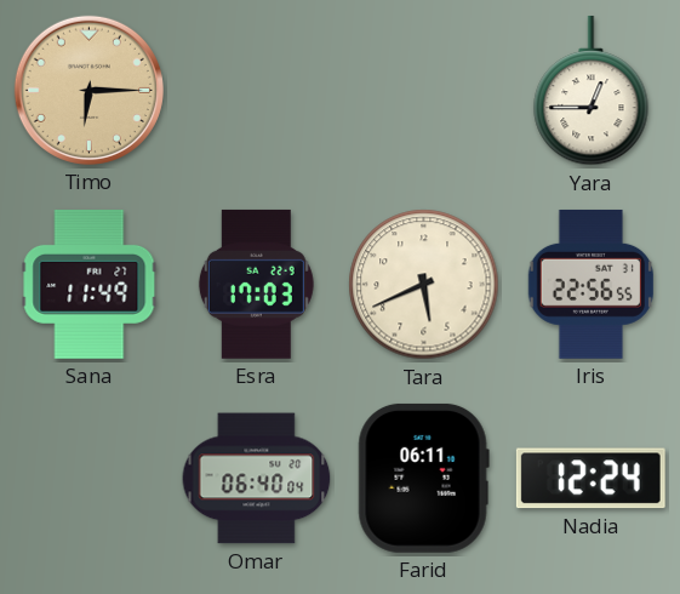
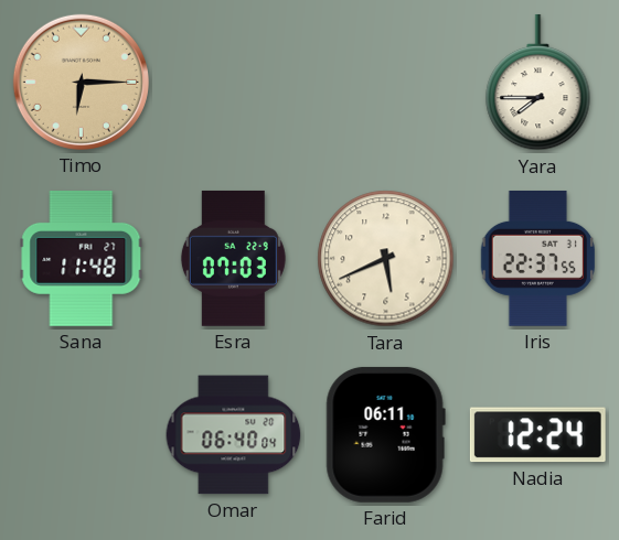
Yara: 12:45 -> 7:45 (538, 83)
Sana: 11:49 -> 11:48 (82, 258)
Esra: 17:03 -> 07:03 (233, 258)
Iris: 22:56 -> 22:37 (537, 258)
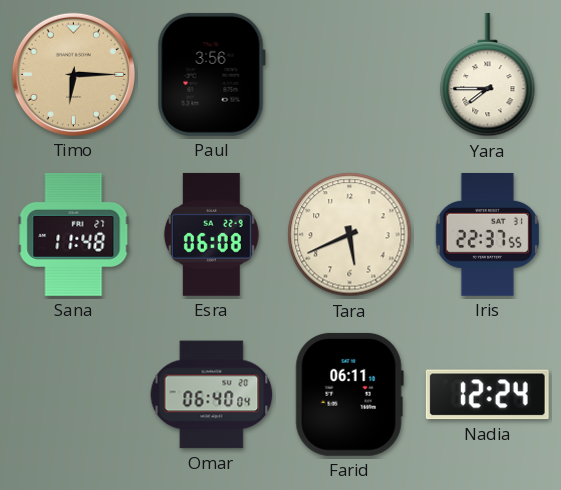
Paul: none -> 3:56 (211, 74)
Esra: 07:03 -> 06:08 (211, 234)
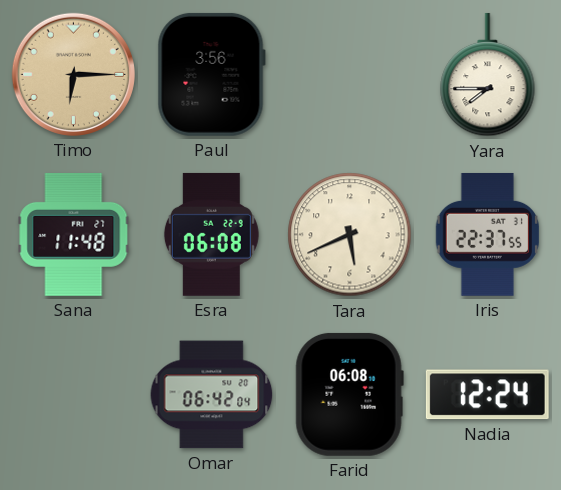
Omar: 06:40 -> 06:42 (212, 395)
Farid: 06:11 -> 06:08 (349, 394)
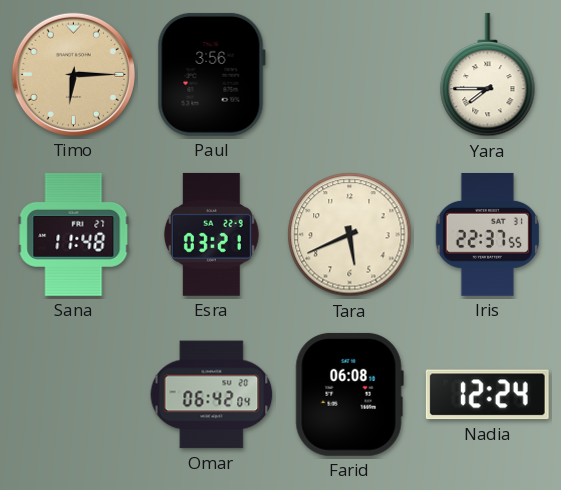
Esra: 06:08 -> 03:21 (211, 234)
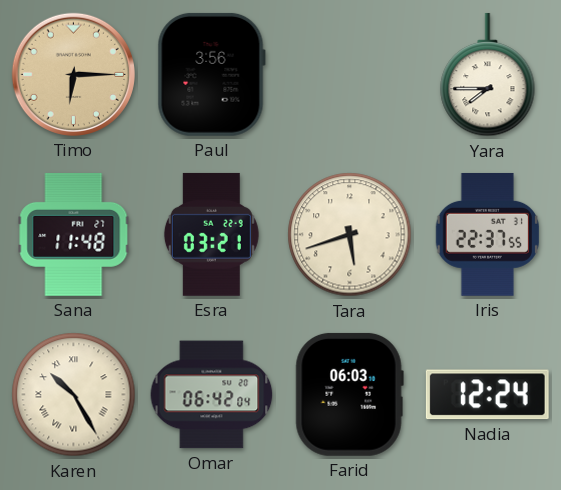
Tara: 5:41 -> 5:42 (350, 235)
Karen: none -> 10:25 (74, 395)
Farid: 06:08 -> 06:03 (349, 394)
